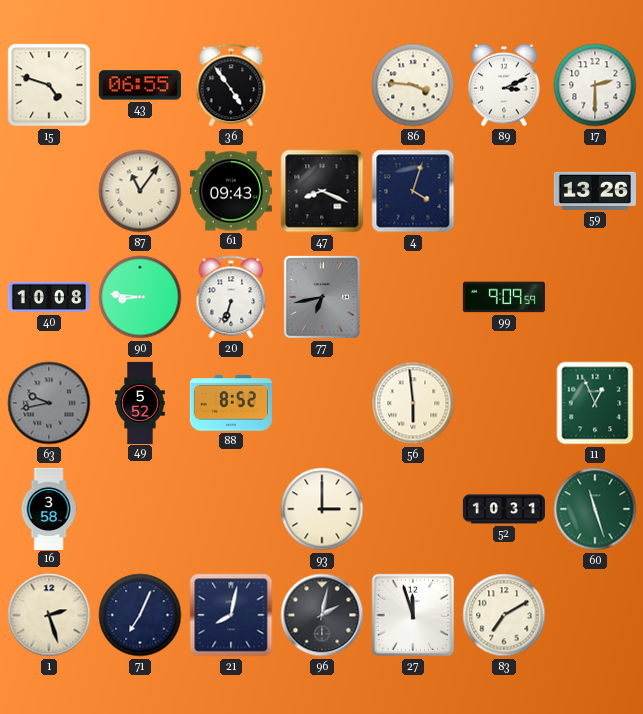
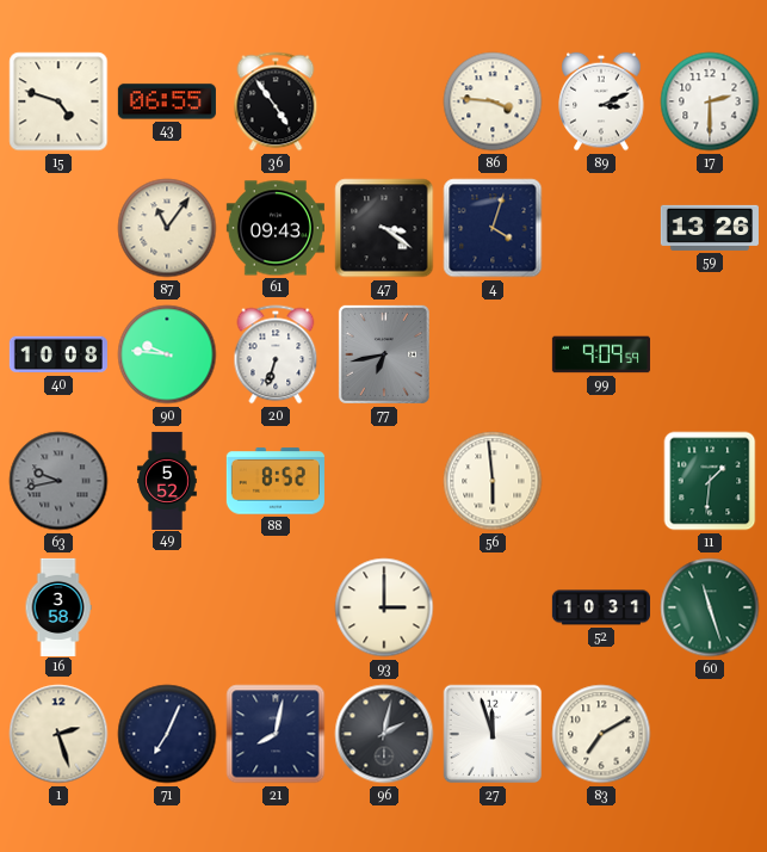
47: 8:19 -> 3:21 (384, 228)
90: 8:46 -> 9:46 (167, 354)
11: 12:56 -> 1:31 (710, 481)
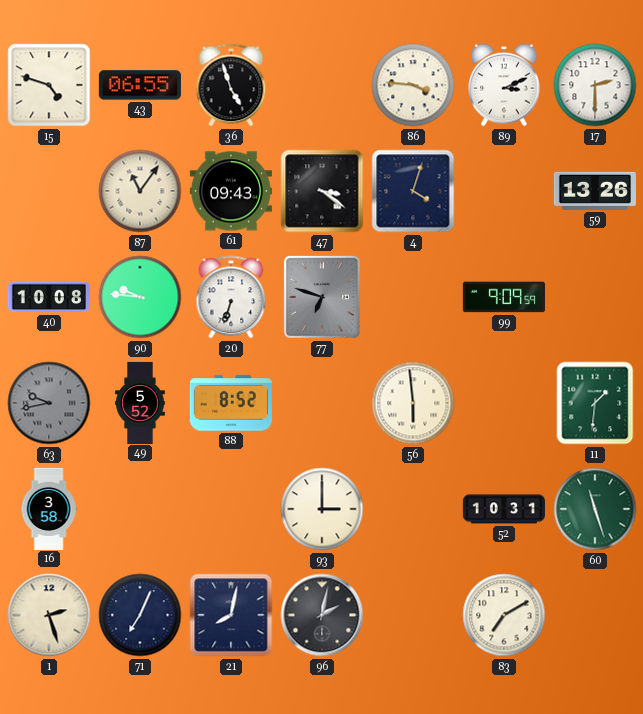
36: 4:54 -> 4:57 (231, 85)
77: 6:43 -> 6:48 (322, 297)
27: 11:57 -> none (493, 734)
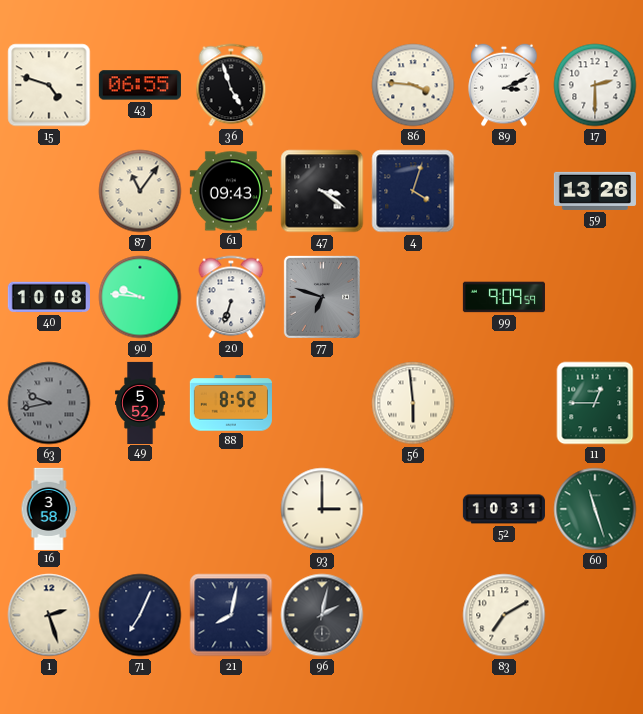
11: 1:31 -> 12:45 (595, 403)
